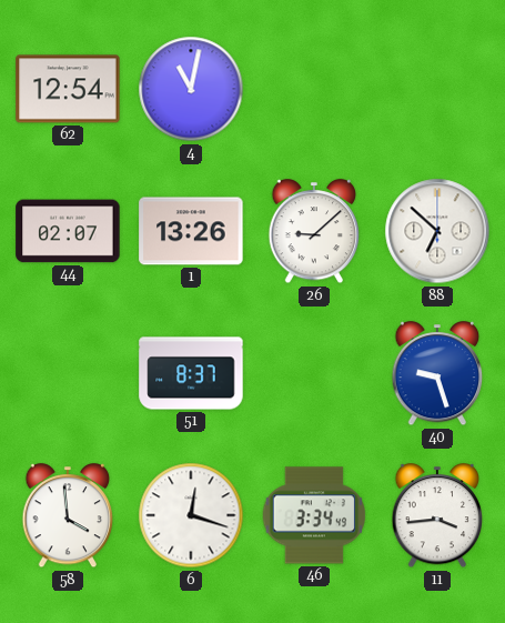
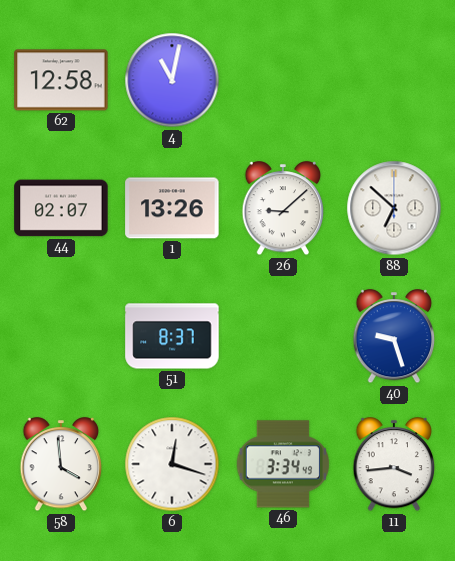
62: 12:54 -> 12:58 (61, 80)
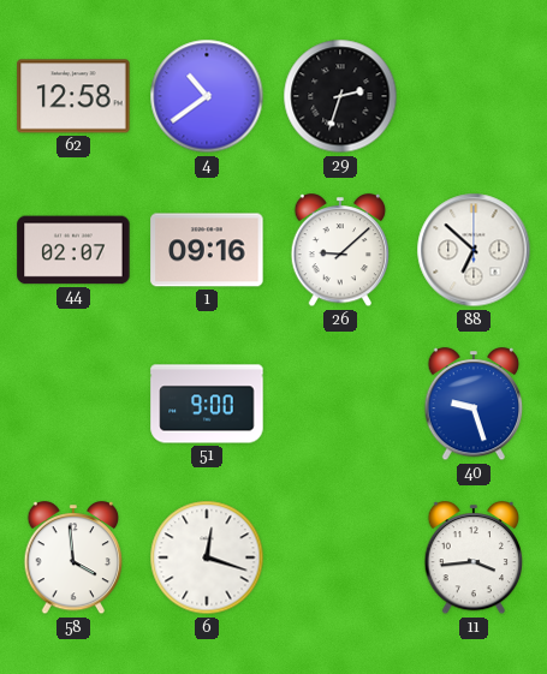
4: 11:02 -> 10:39 (207, 96)
29: none -> 2:33 (340, 96)
1: 13:26 -> 09:16 (207, 250)
51: 8:37 -> 9:00 (207, 404)
46: 3:34 -> none (282, 464)
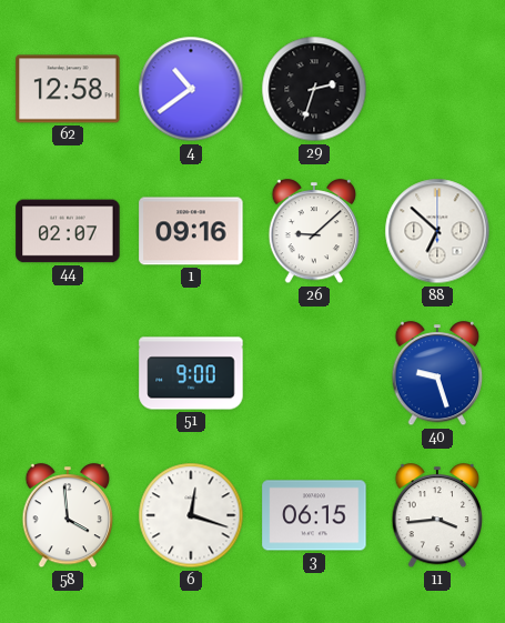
3: none -> 06:15 (314, 515)
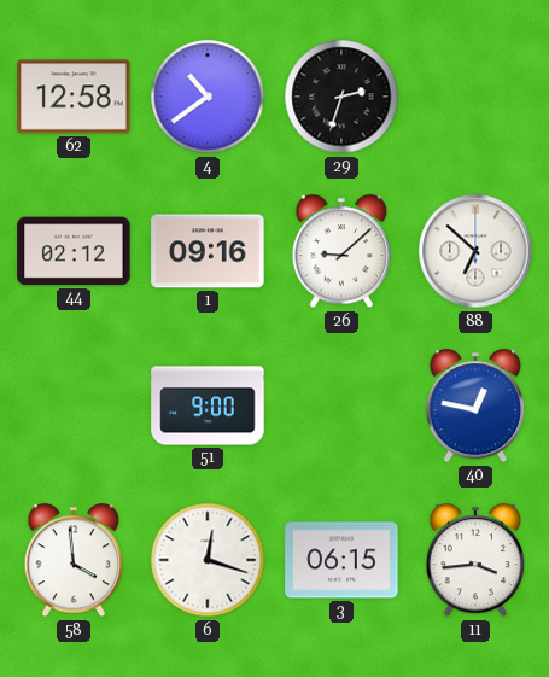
44: 02:07 -> 02:12 (74, 251)
40: 9:27 -> 12:47 (475, 407)
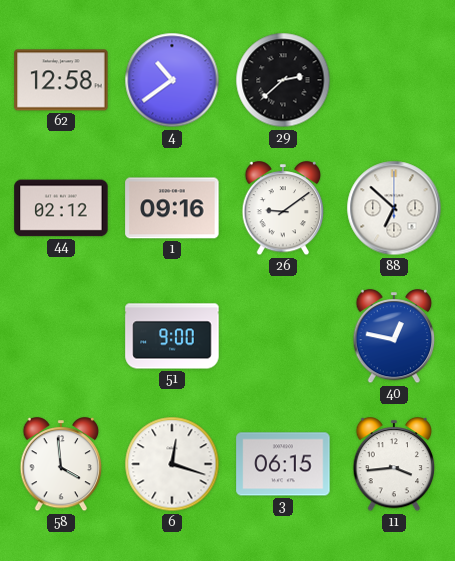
29: 2:33 -> 2:38 (283, 80)
26: 9:08 -> 9:09 (283, 209)
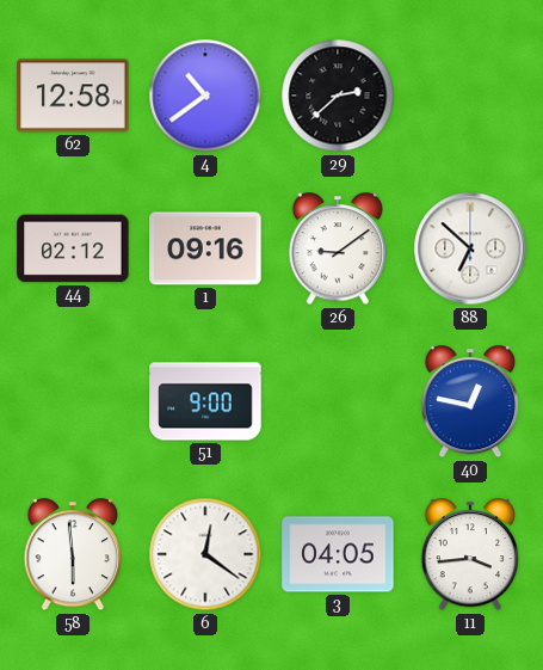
58: 3:59 -> 5:59 (73, 555)
6: 12:18 -> 12:21 (205, 554)
3: 06:15 -> 04:05 (338, 554)
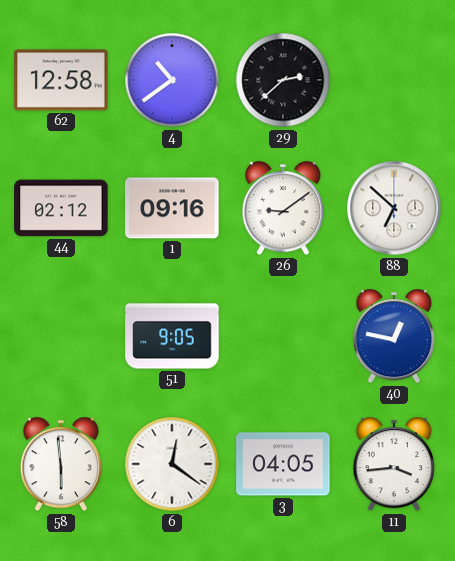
51: 9:00 -> 9:05 (172, 336)
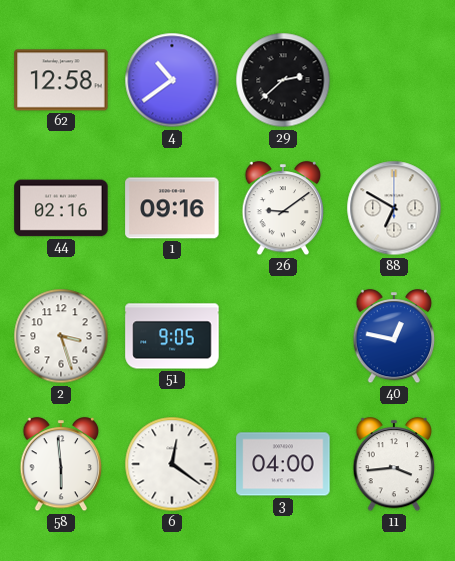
44: 02:12 -> 02:16 (61, 208)
88: 6:52 -> 6:50 (394, 208)
2: none -> 3:27 (61, 336)
3: 04:05 -> 04:00 (283, 464)
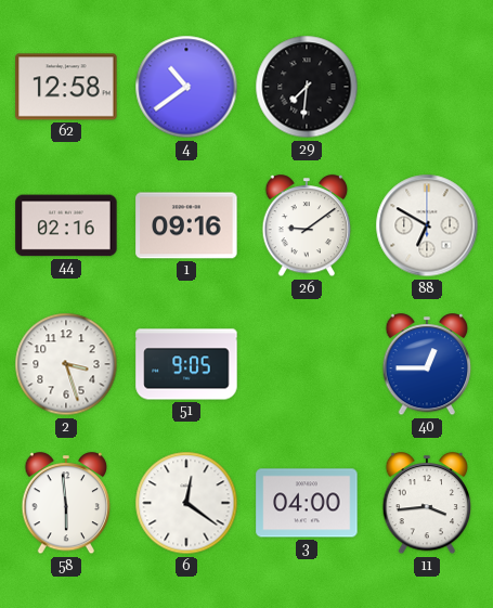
29: 2:38 -> 7:31 (307, 87)
40: 12:47 -> 12:45 (427, 365)
